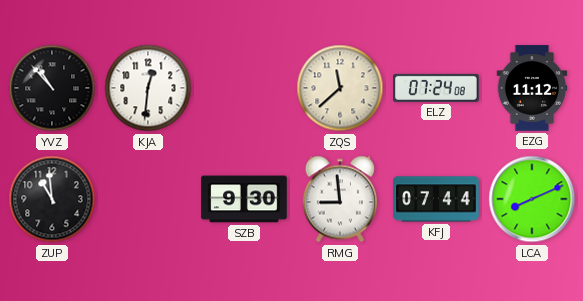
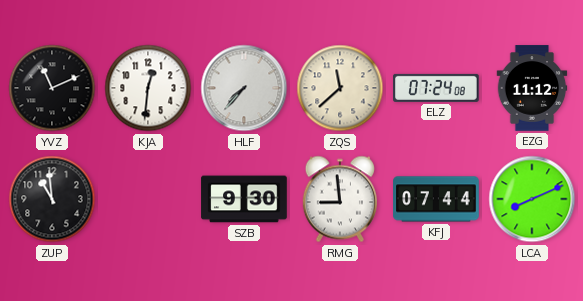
YVZ: 10:53 -> 11:11 (52, 88)
HLF: none -> 7:37 (244, 88)
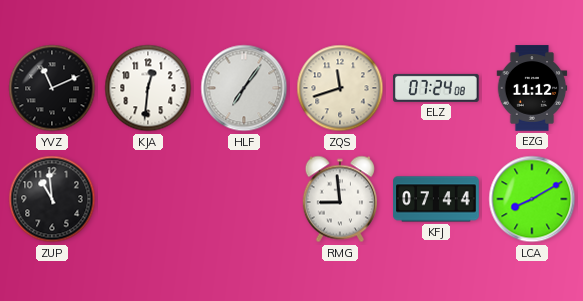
HLF: 7:37 -> 7:06 (244, 88)
ZQS: 11:38 -> 11:42 (340, 88)
SZB: 9:30 -> none (244, 199)
LCA: 8:11 -> 8:10 (532, 199)
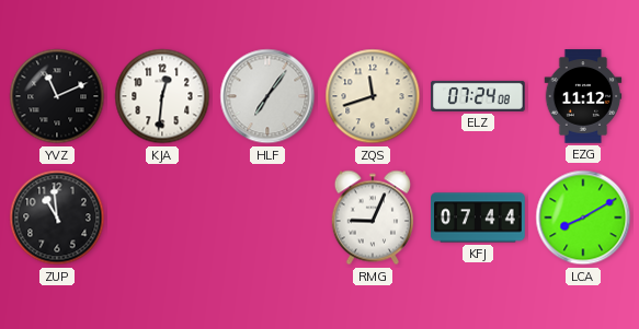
RMG: 8:59 -> 9:04 (373, 218)
